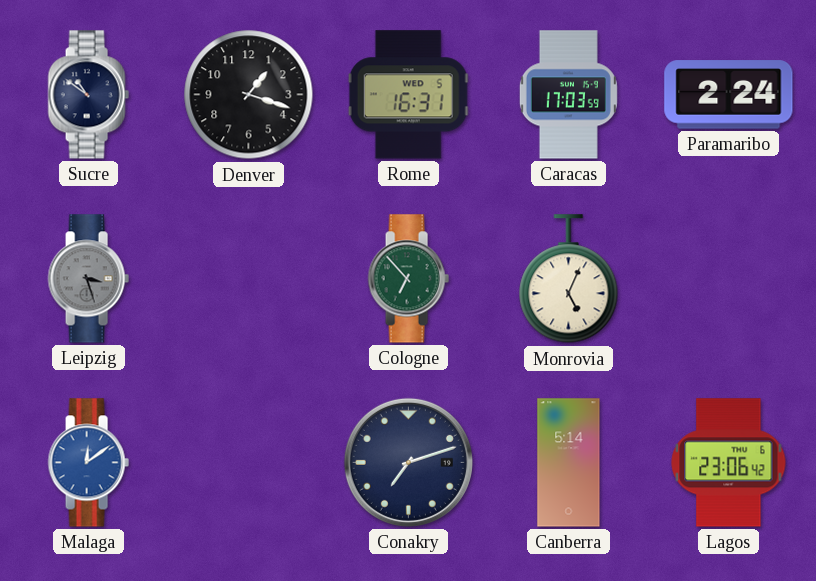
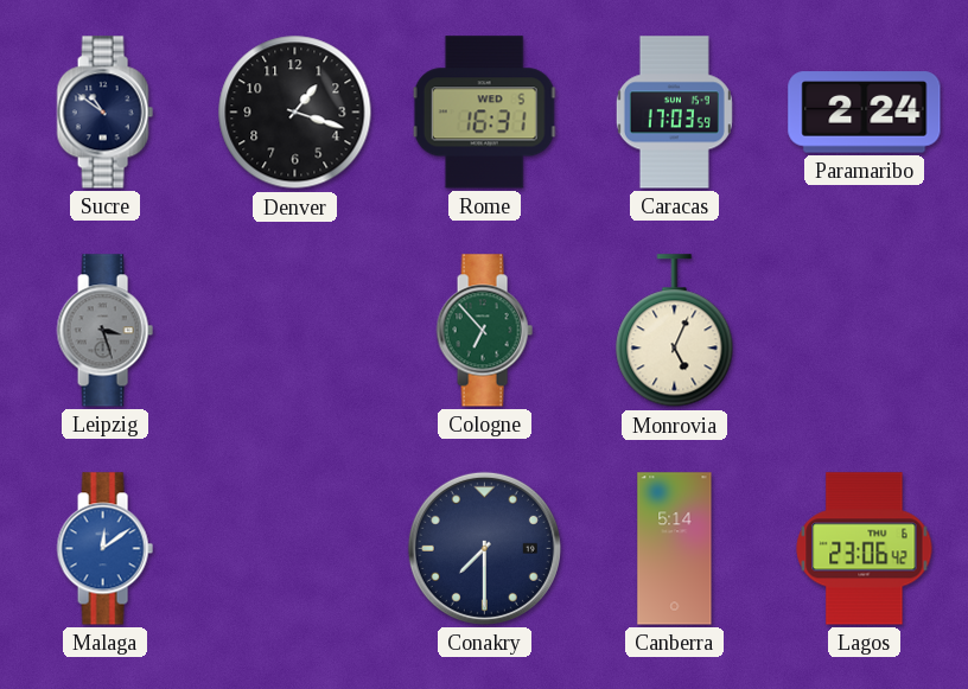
Conakry: 7:12 -> 7:30 (484, 548)
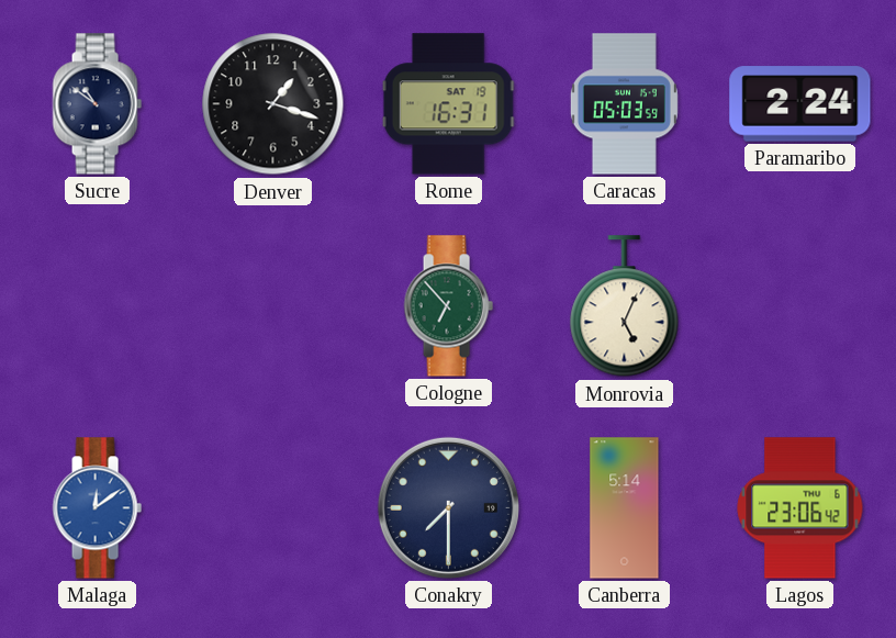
Rome date: WED 5 -> SAT 19 (448, 104)
Caracas: 17:03 -> 05:03 (624, 104)
Leipzig: 3:27 -> none (104, 331)
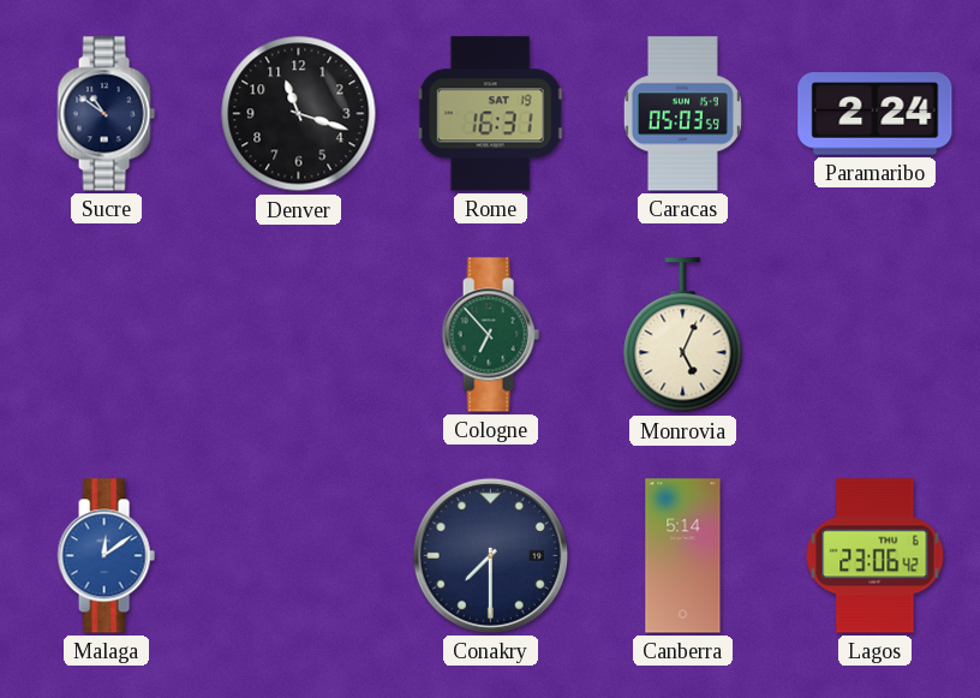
Denver: 1:18 -> 11:18 (299, 114)
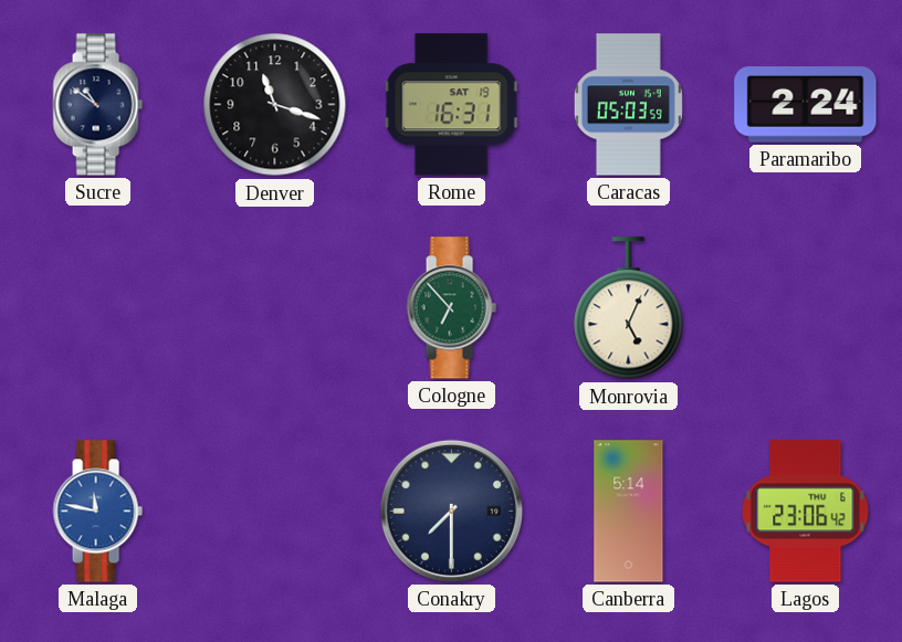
Malaga: 12:09 -> 11:47 (97, 512)
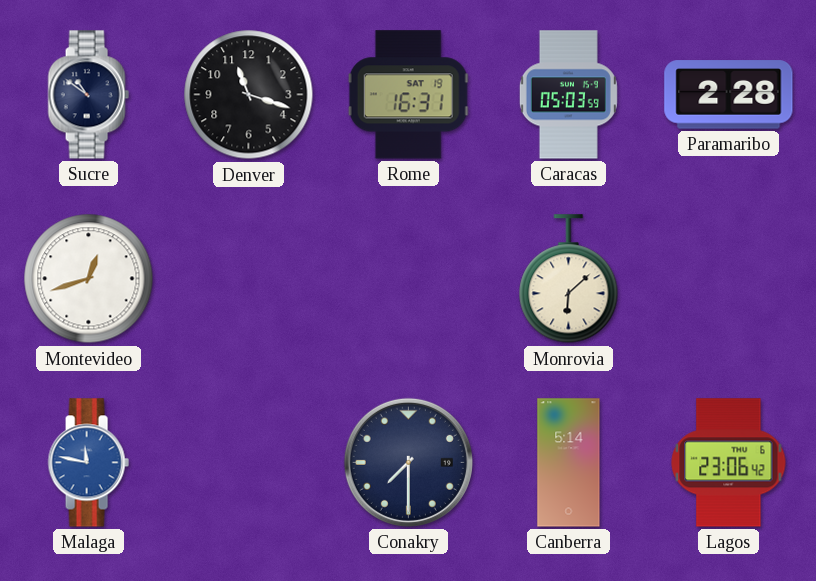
Paramaribo: 2:24 -> 2:28 (729, 95)
Montevideo: none -> 12:42 (89, 279)
Cologne: 6:53 -> none (451, 308)
Monrovia: 5:04 -> 6:08 (569, 279)
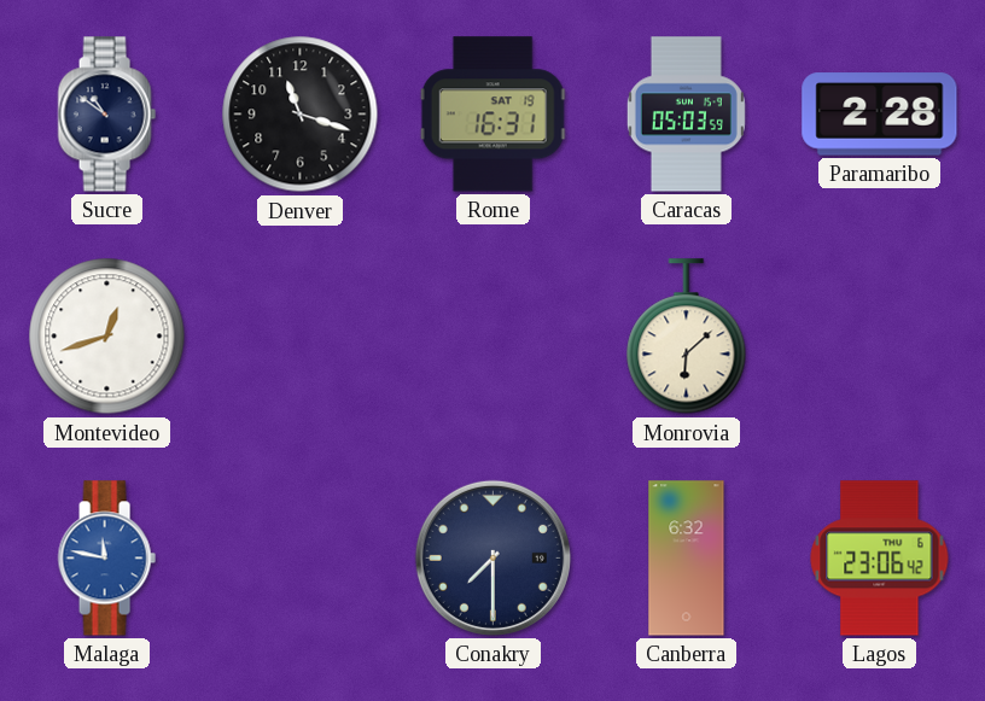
Canberra: 5:14 -> 6:32 (687, 559)
